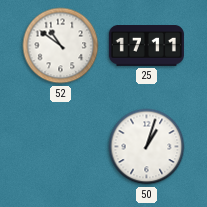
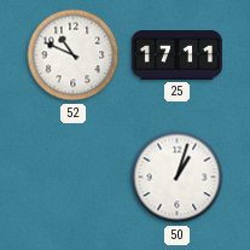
52: 10:51 -> 10:49 (74, 56)
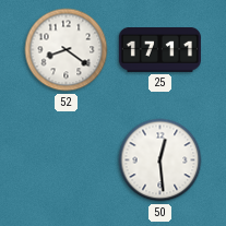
52: 10:49 -> 8:21 (67, 50)
50: 1:03 -> 12:29 (160, 160)
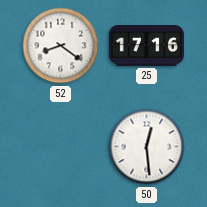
25: 17:11 -> 17:16 (146, 46)
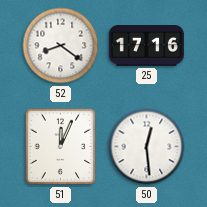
51: none -> 12:04 (61, 147)
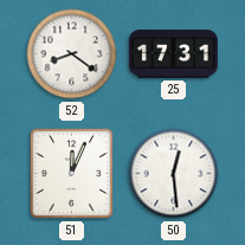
25: 17:16 -> 17:31 (173, 54)
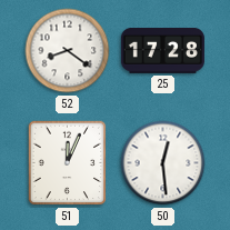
25: 17:31 -> 17:28 (162, 51)
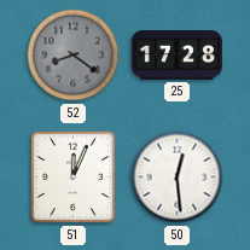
52 dial: white -> grey (74, 56)
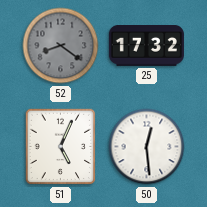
25: 17:28 -> 17:32 (146, 46)
51: 12:04 -> 5:04 (61, 147)
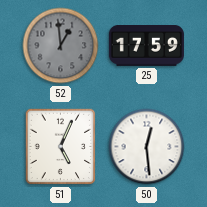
52: 8:21 -> 12:59 (61, 46)
25: 17:32 -> 17:59 (146, 46)
